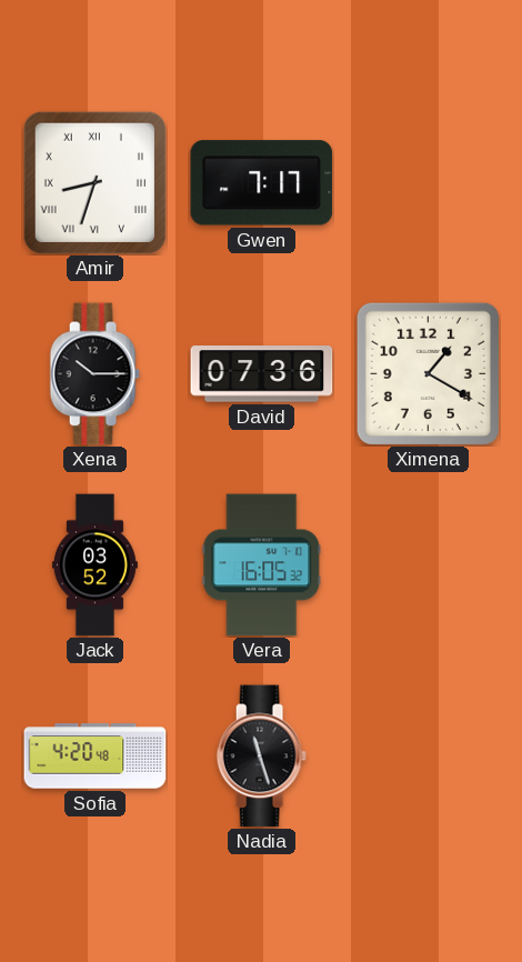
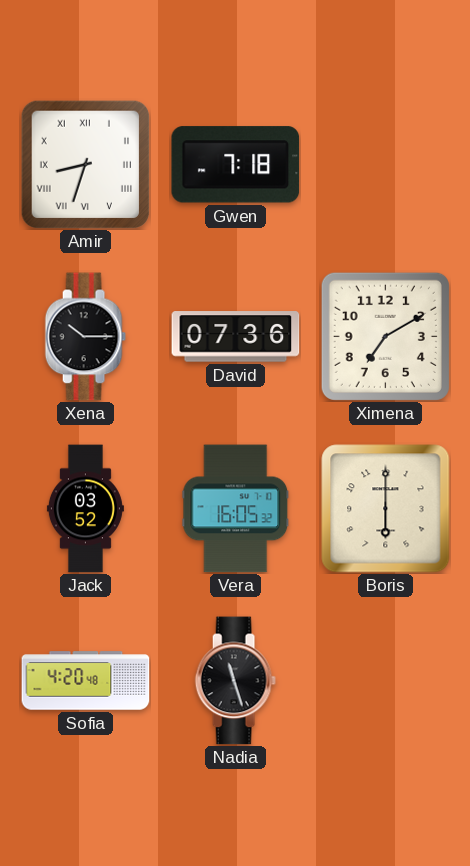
Gwen: 7:17 -> 7:18 (236, 165)
Ximena: 1:20 -> 7:10 (385, 336)
Boris: none -> 6:00 (386, 509)
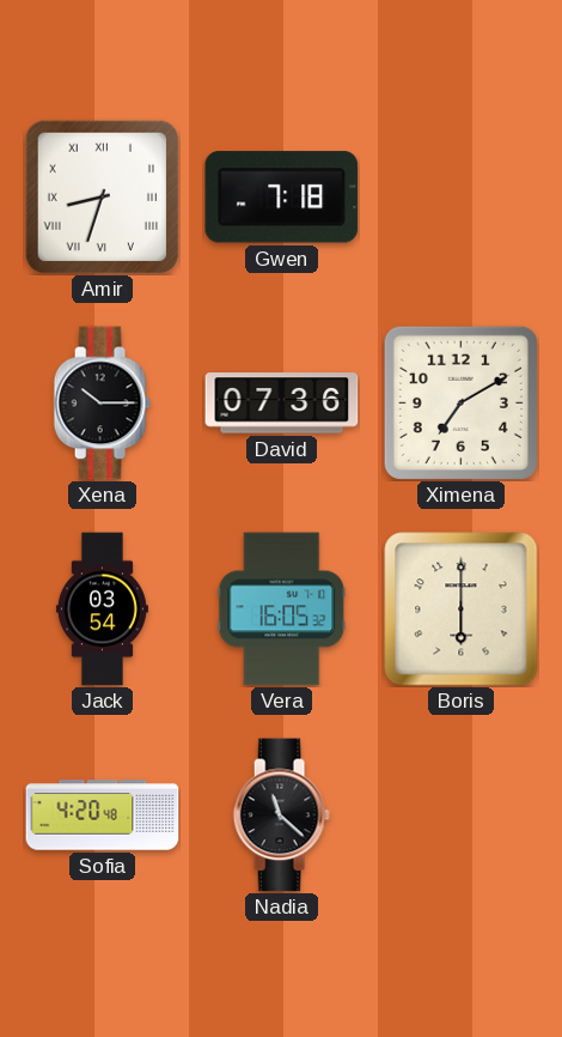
Jack: 03:52 -> 03:54 (102, 610)
Nadia: 11:27 -> 11:22 (281, 815)
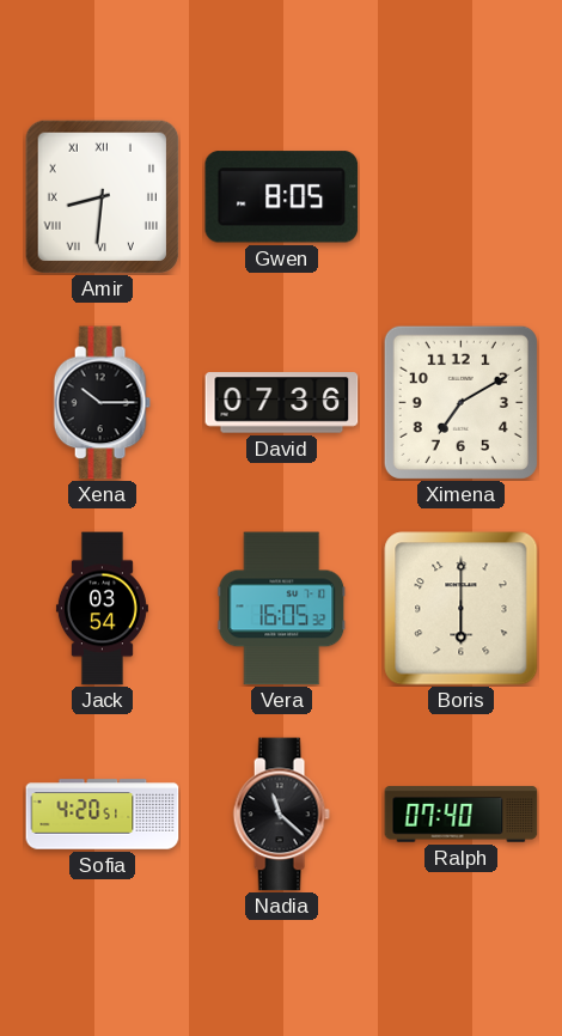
Amir: 8:33 -> 8:31 (102, 196)
Gwen: 7:18 -> 8:05 (282, 197)
Sofia: 4:20:48 -> 4:20:51 (103, 815)
Ralph: none -> 07:40 (462, 815)
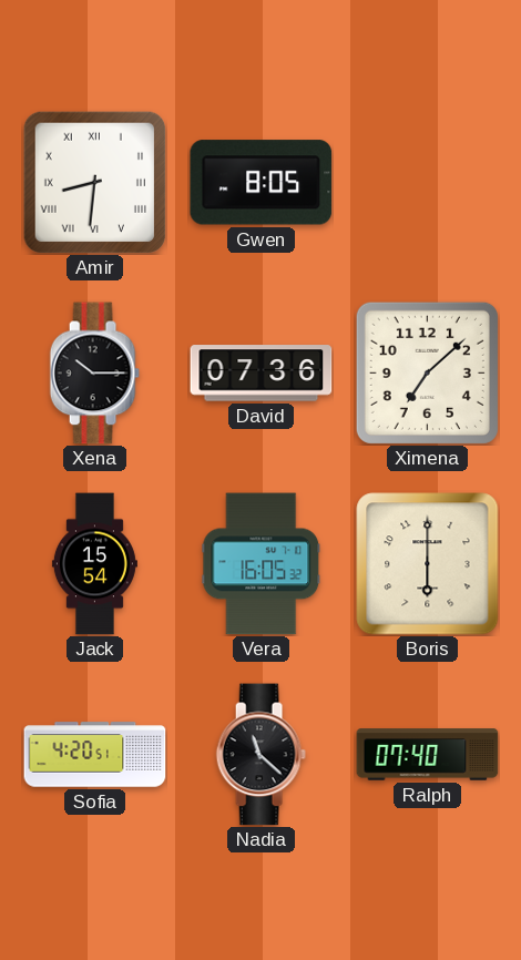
Ximena: 7:10 -> 7:08 (427, 372)
Jack: 03:54 -> 15:54 (94, 564)
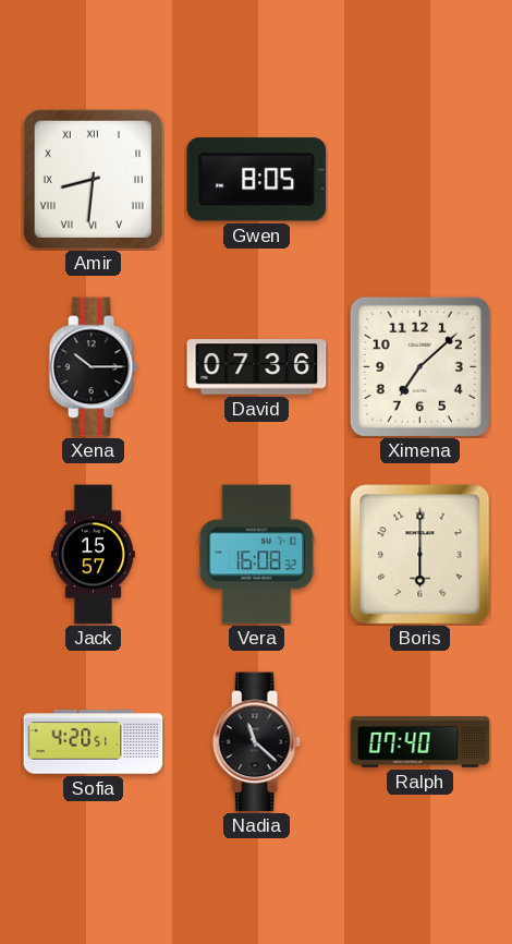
Jack: 15:54 -> 15:57 (93, 555)
Vera: 16:05 -> 16:08 (257, 555)
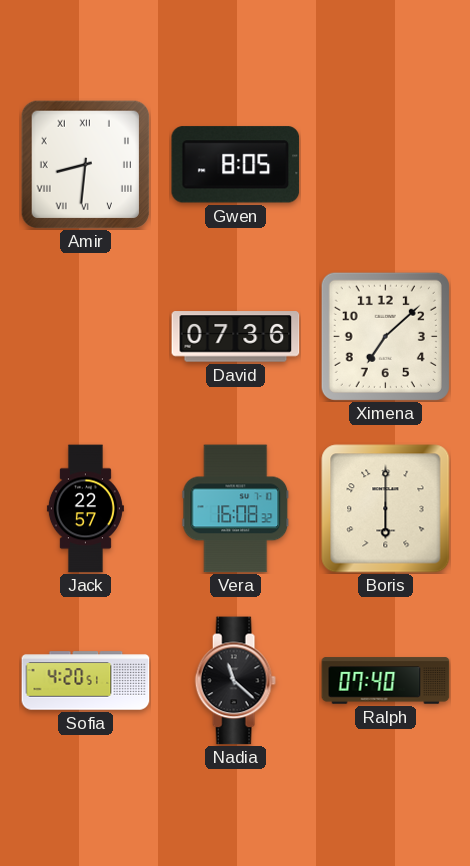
Xena: 10:15 -> none (93, 367)
Jack: 15:57 -> 22:57 (85, 509)
